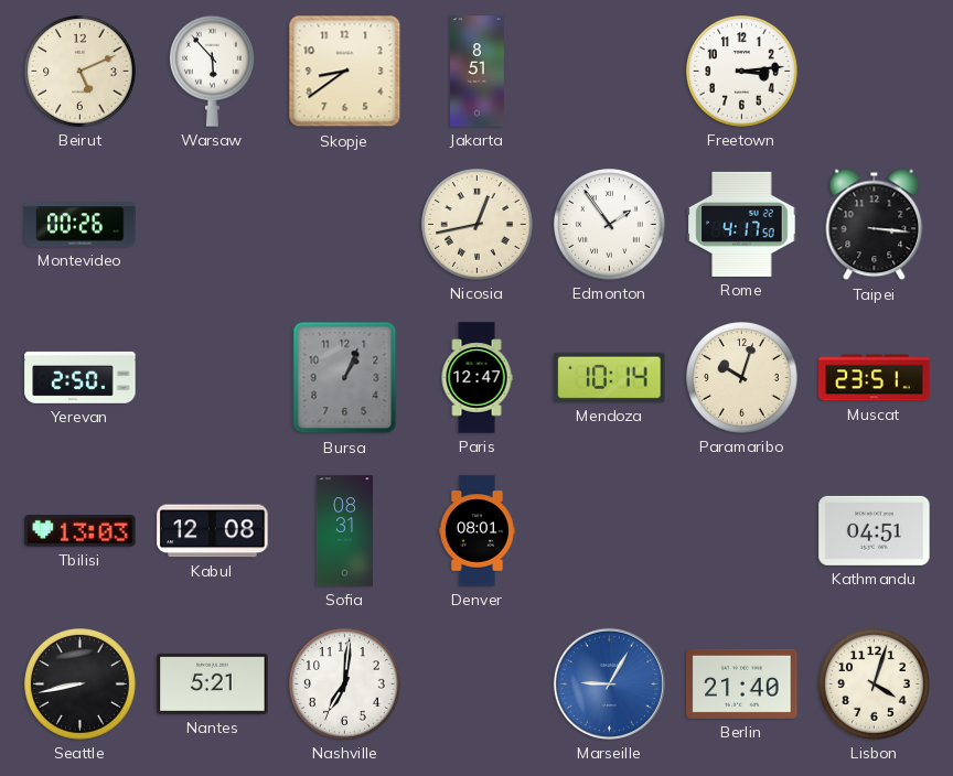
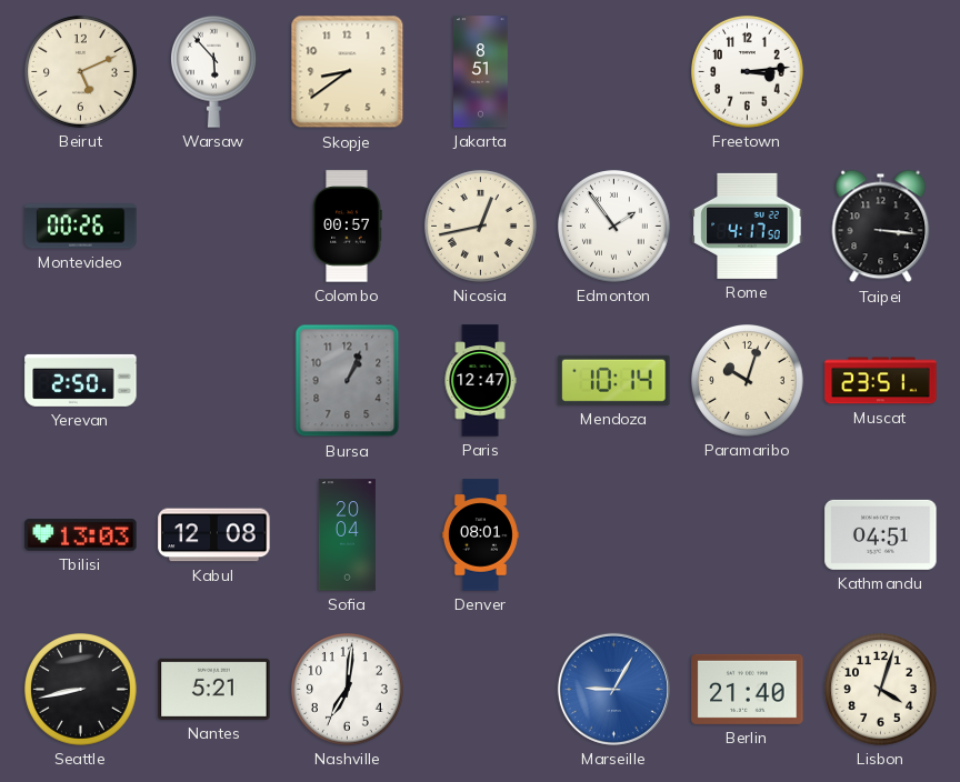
Colombo: none -> 00:57 (347, 227)
Sofia: 08:31 -> 20:04 (347, 535)
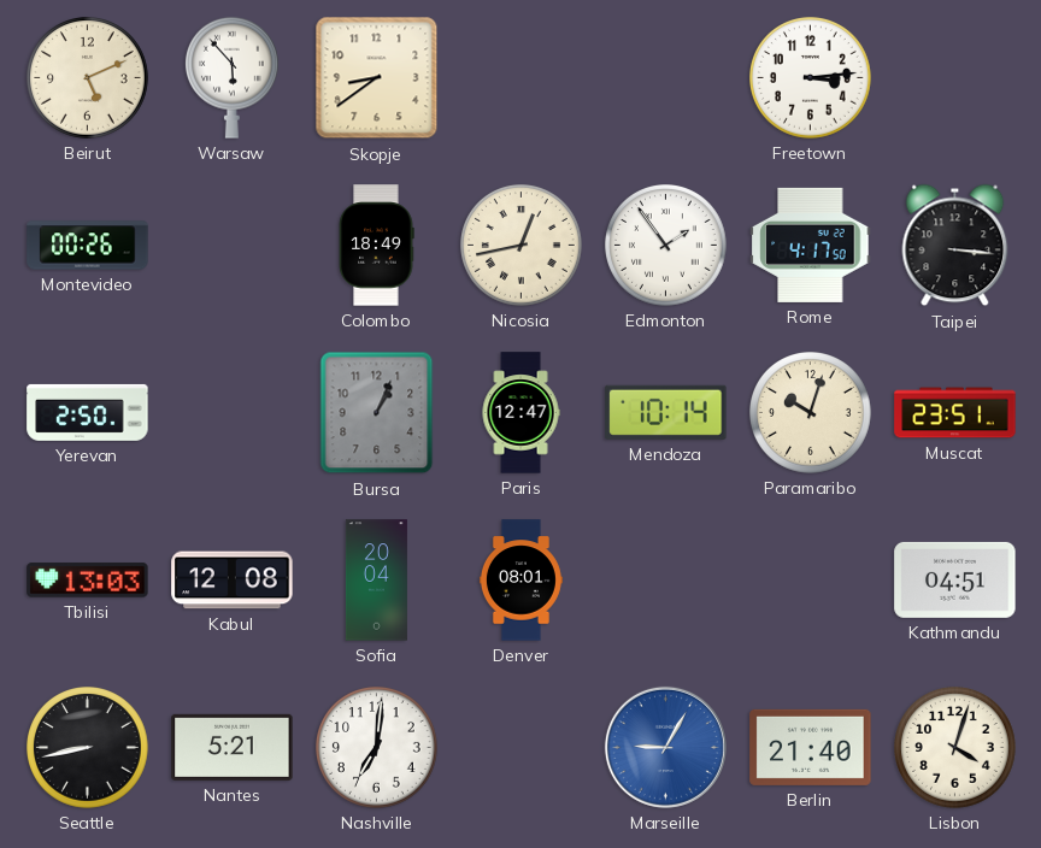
Jakarta: 8:51 -> none (481, 72)
Colombo: 00:57 -> 18:49 (376, 246)
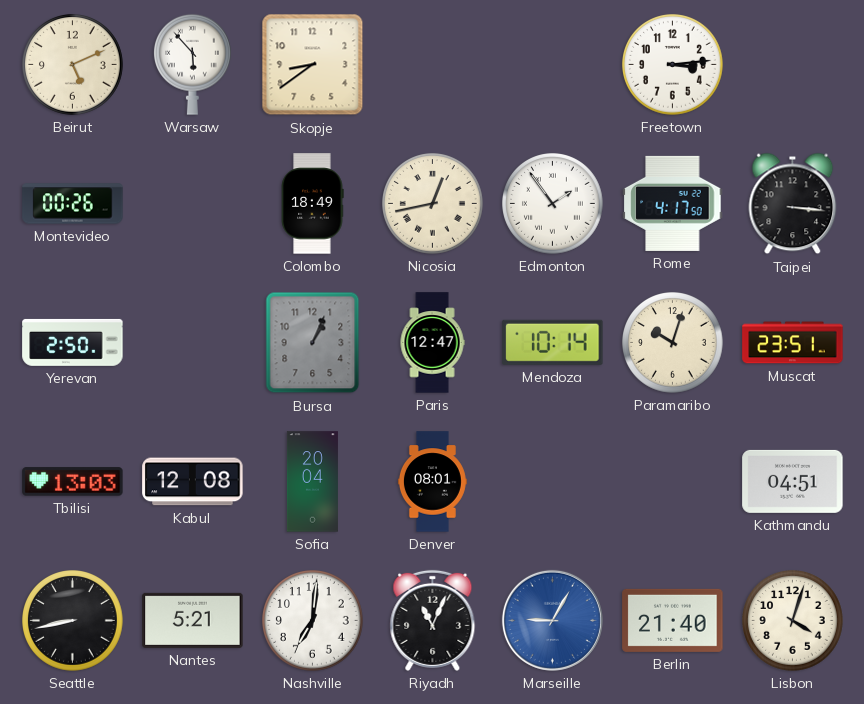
Riyadh: none -> 11:04 (433, 620)
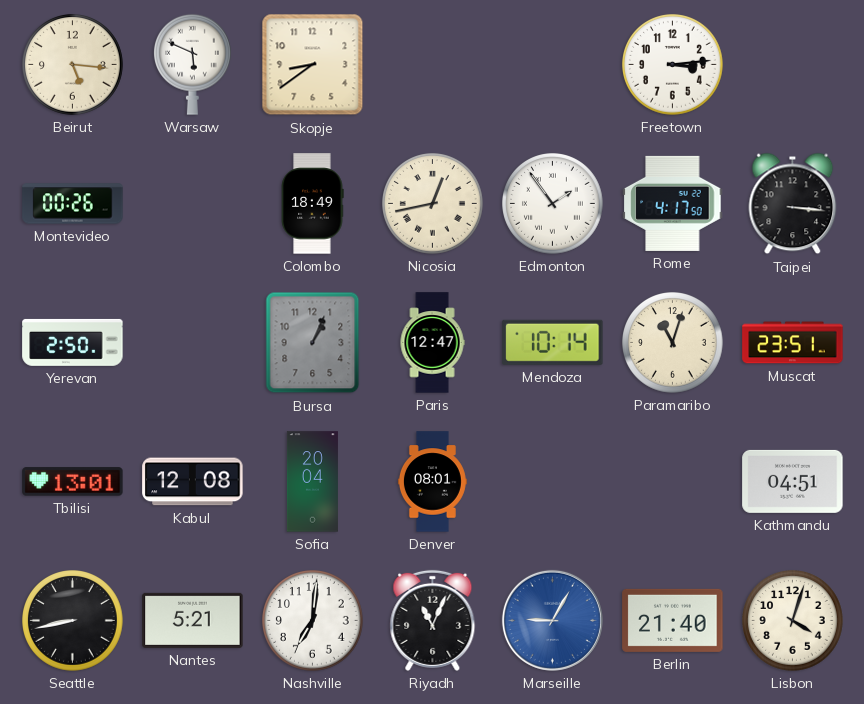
Beirut: 5:11 -> 5:16 (73, 65)
Warsaw: 5:53 -> 5:49 (192, 64)
Paramaribo: 10:03 -> 11:03 (673, 343)
Tbilisi: 13:03 -> 13:01 (73, 482)
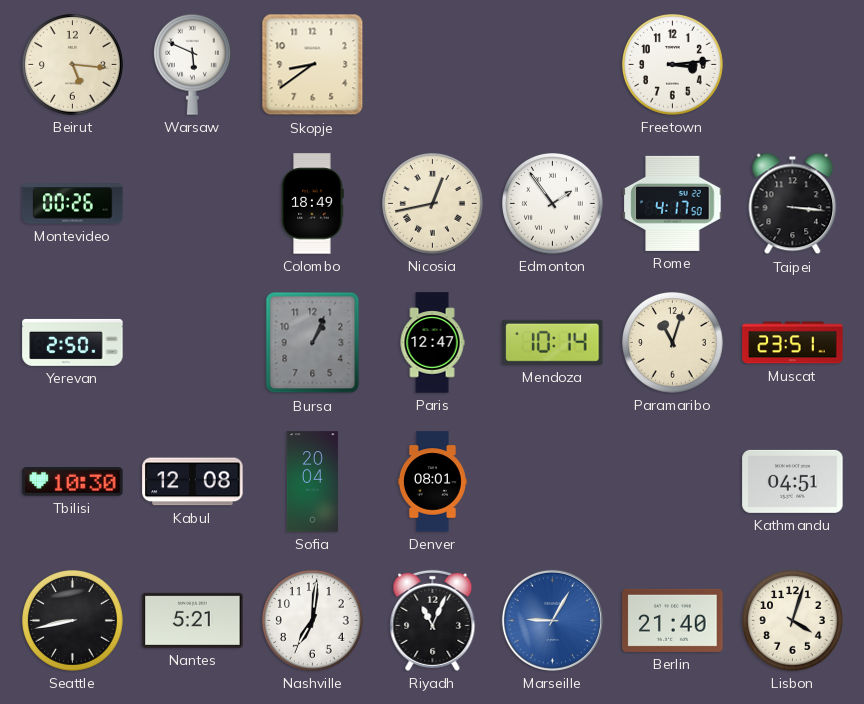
Tbilisi: 13:01 -> 10:30 (73, 482)
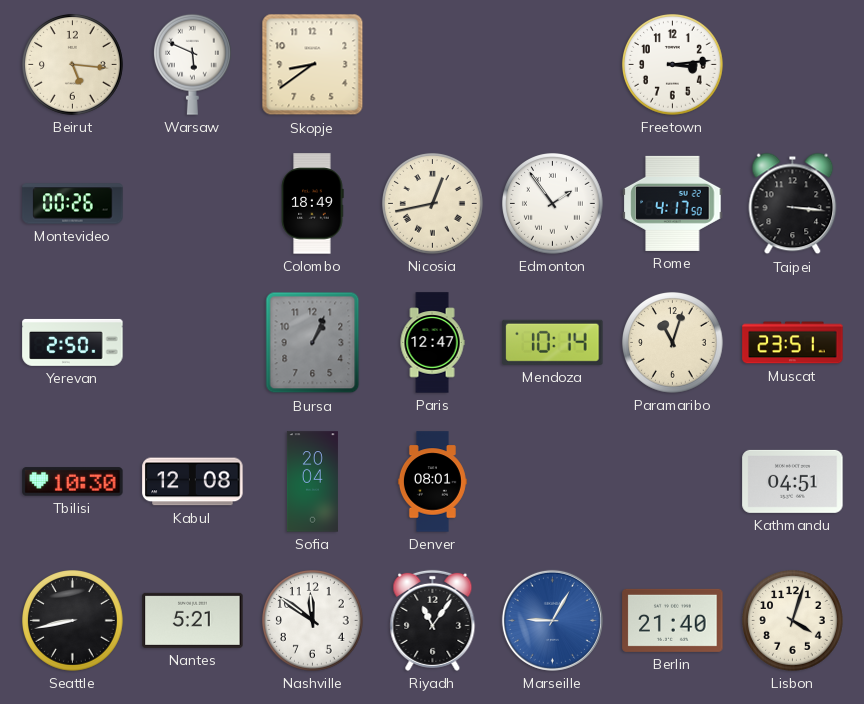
Nashville: 7:01 -> 11:51 (313, 621)
Riyadh: 11:04 -> 11:06 (433, 620)
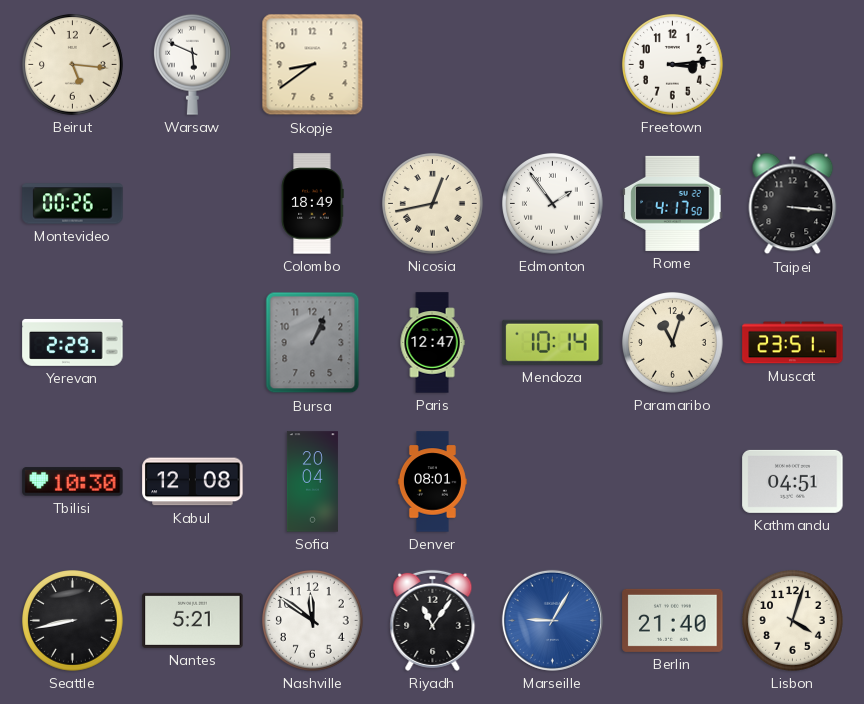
Yerevan: 2:50 -> 2:29 (73, 342)
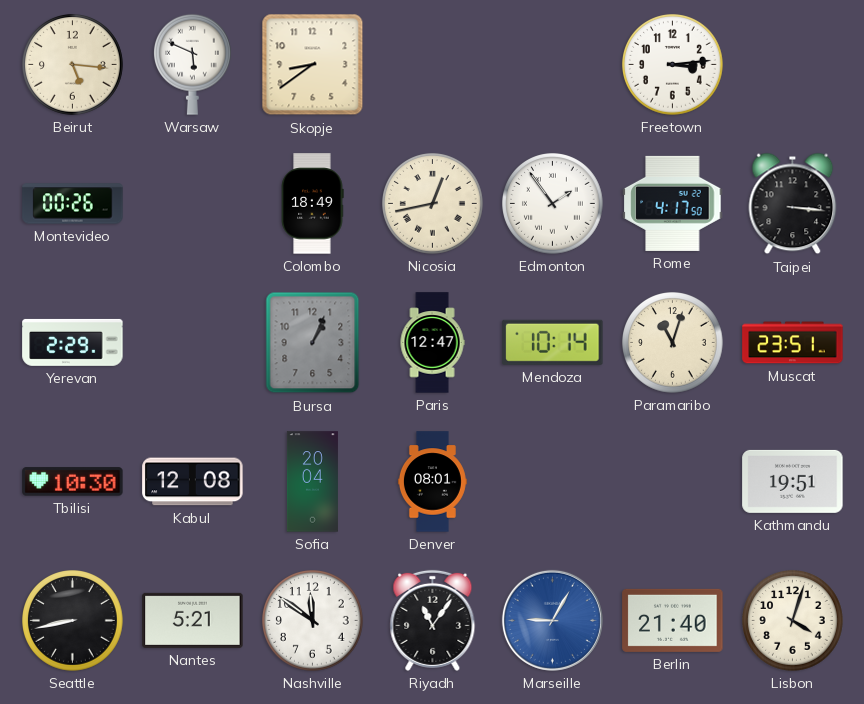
Kathmandu: 04:51 -> 19:51 (793, 481)
